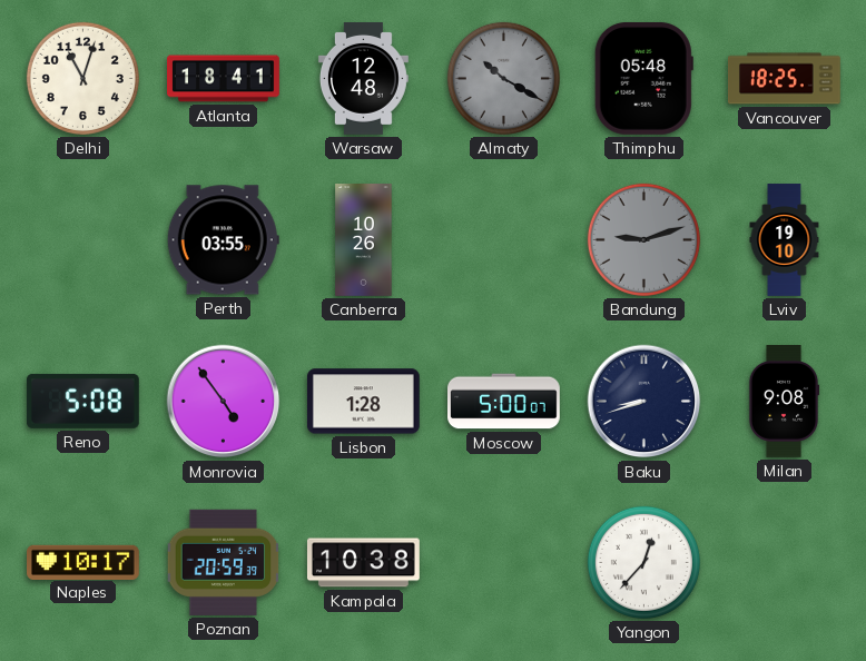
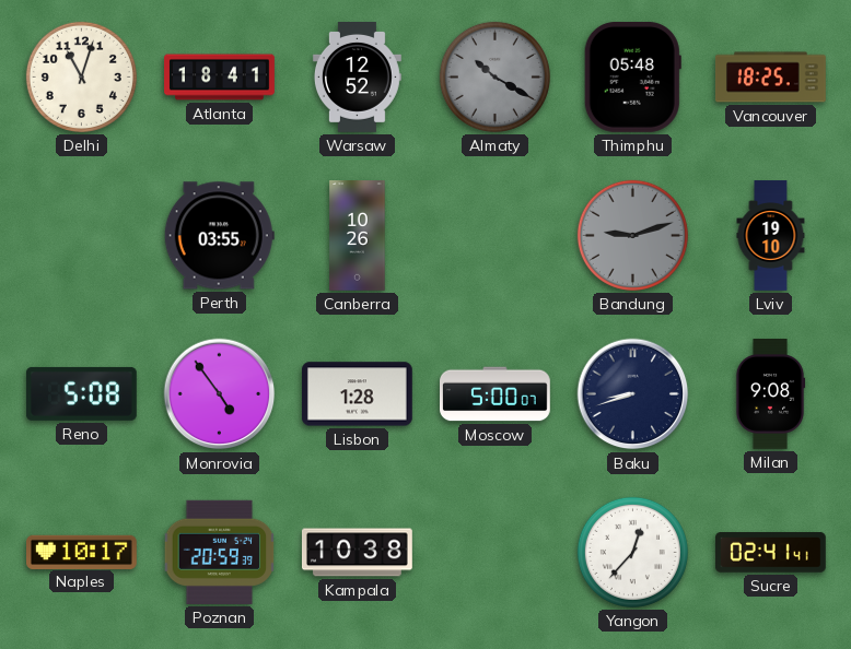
Warsaw: 12:48 -> 12:52 (357, 78)
Sucre: none -> 02:41 (770, 553)
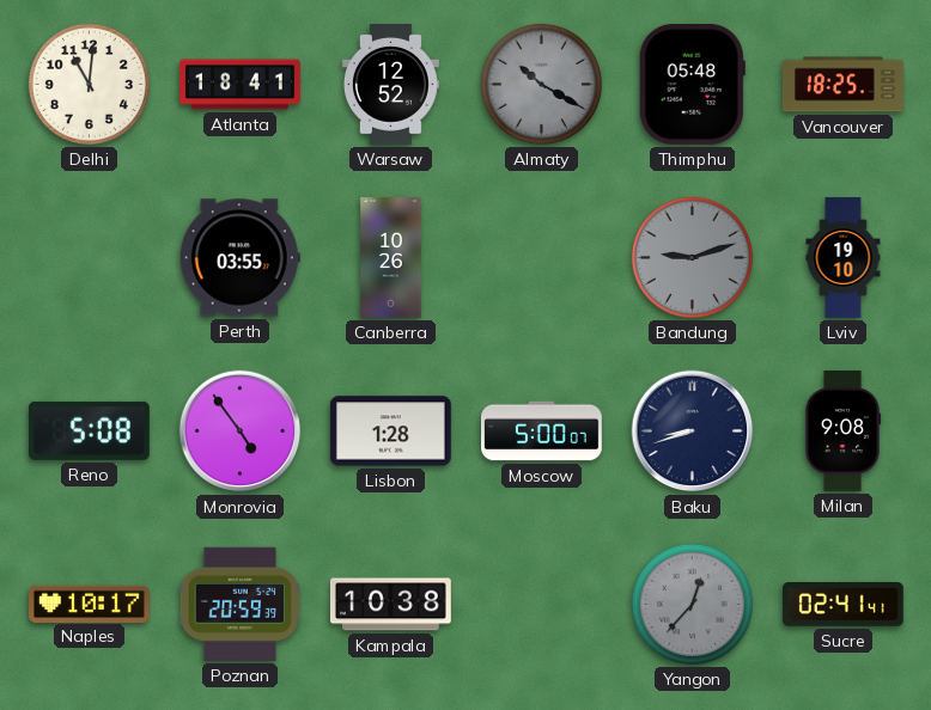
Delhi: 11:03 -> 11:01 (89, 84)
Yangon dial: white -> grey (692, 604)
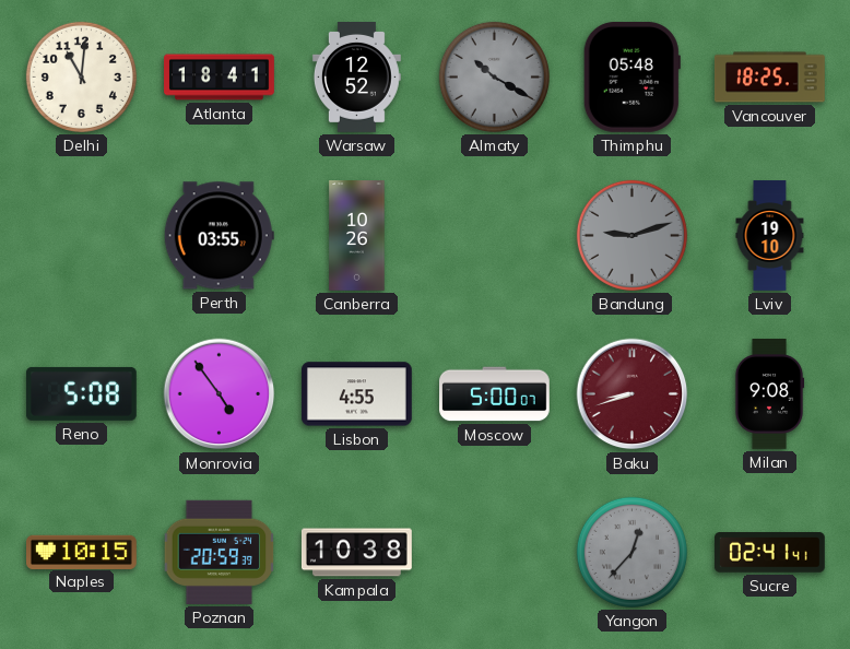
Lisbon: 1:28 -> 4:55 (356, 394)
Baku dial: navy -> burgundy (633, 394)
Naples: 10:17 -> 10:15 (82, 552)
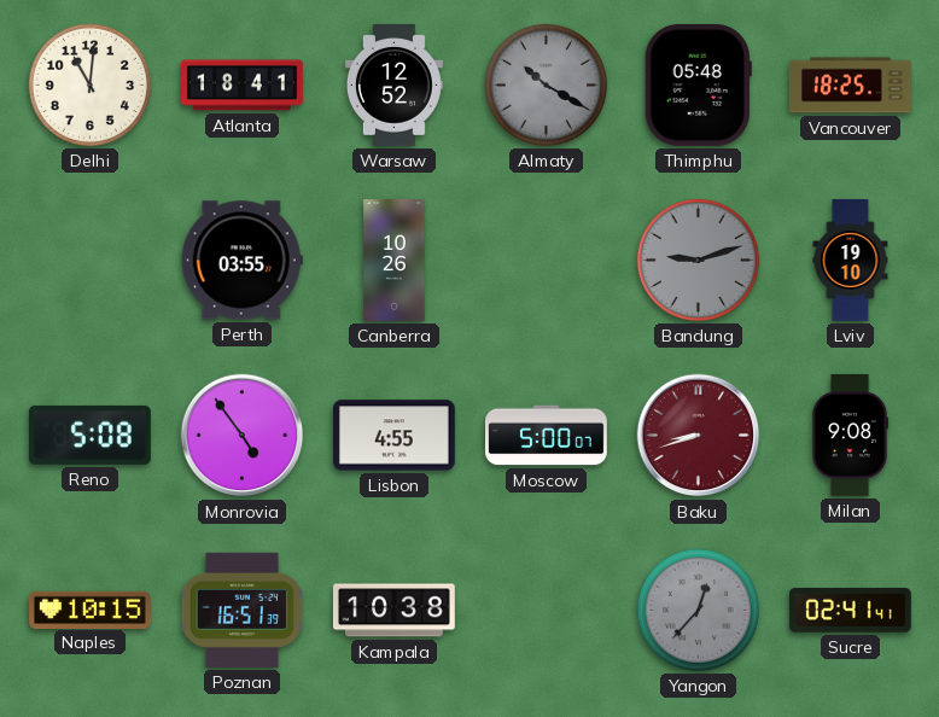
Poznan: 20:59 -> 16:51 (243, 610)
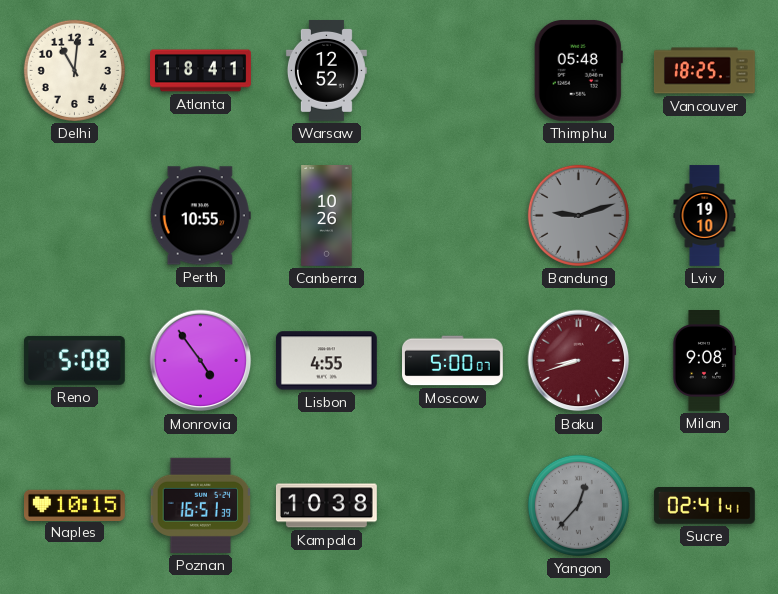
Almaty: 10:20 -> none (546, 84)
Perth: 03:55 -> 10:55 (200, 216)
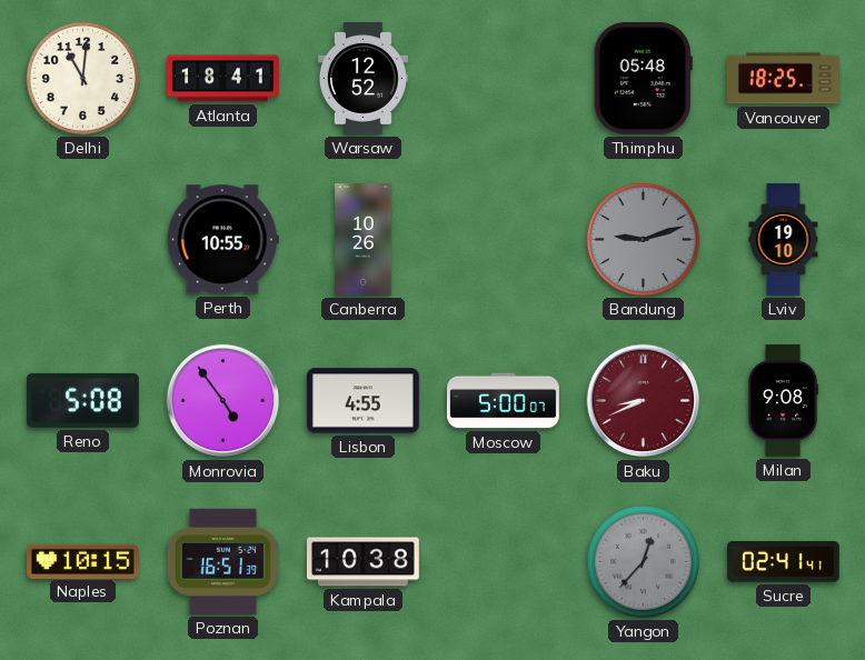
Baku: 8:42 -> 8:41 (644, 401)
